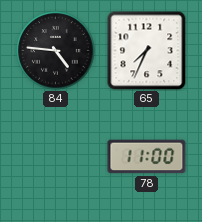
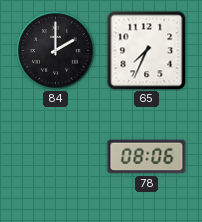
84: 4:46 -> 2:00 (56, 51)
78: 11:00 -> 08:06 (147, 157)
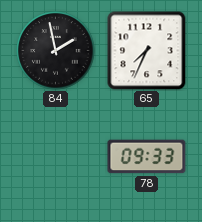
84: 2:00 -> 1:58 (56, 51)
78: 08:06 -> 09:33 (147, 157)
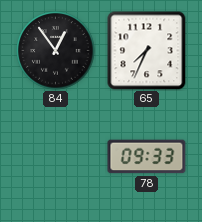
84: 1:58 -> 12:54 (56, 51)
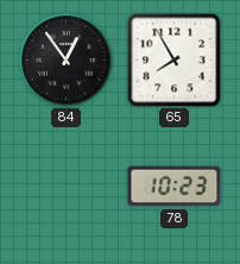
65: 7:34 -> 7:55 (175, 61)
78: 09:33 -> 10:23 (175, 187)
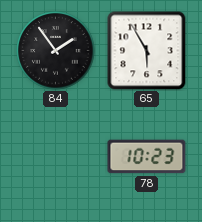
84: 12:54 -> 1:54 (56, 51)
65: 7:55 -> 5:55 (147, 51)
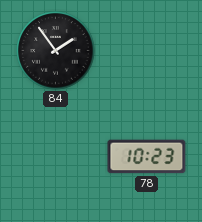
65: 5:55 -> none (147, 51)
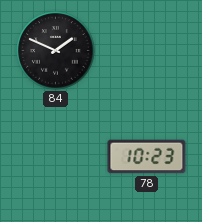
84: 1:54 -> 1:49 (56, 51)
